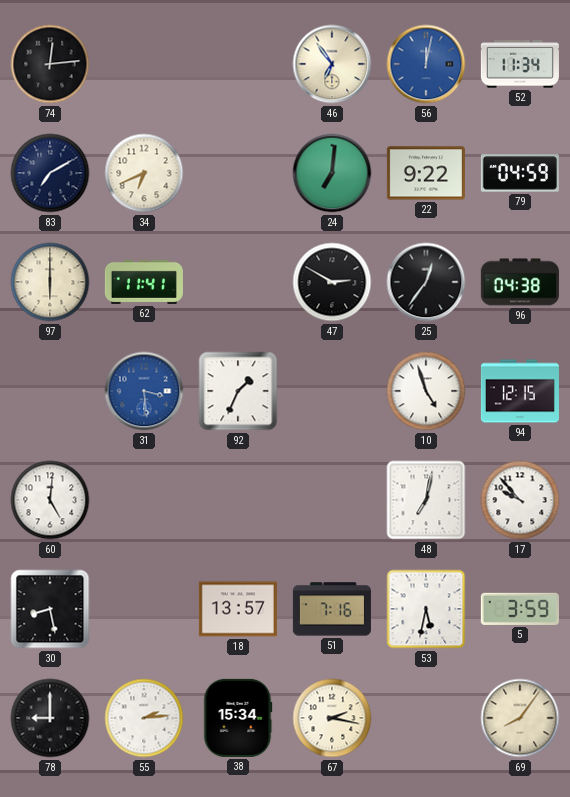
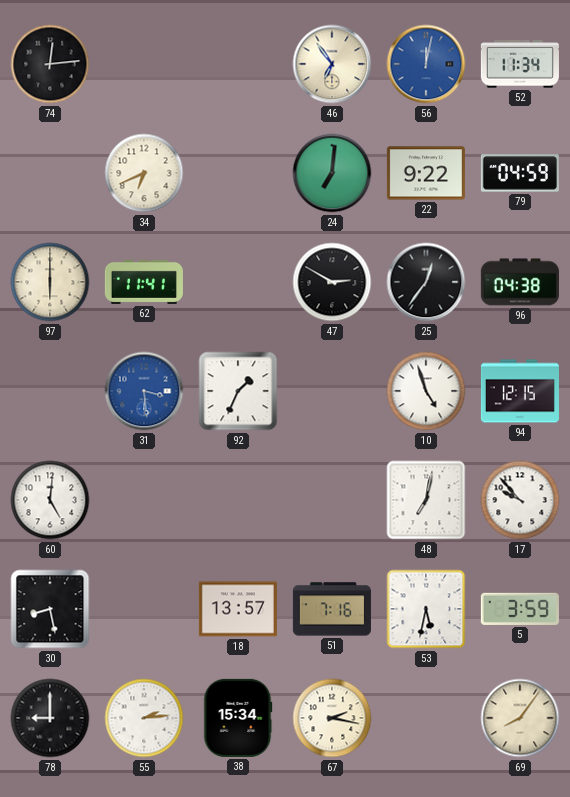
83: 7:10 -> none (50, 173)
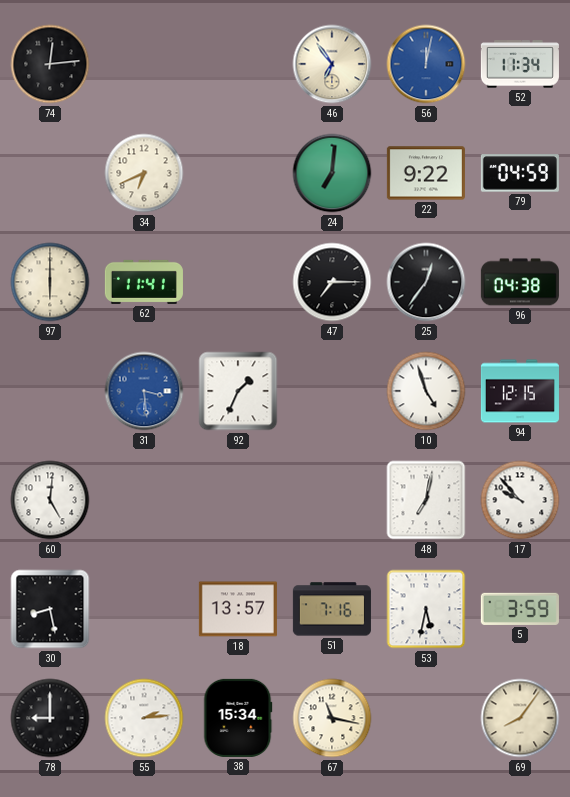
47: 2:50 -> 7:15 (332, 282)
67: 2:17 -> 11:17 (332, 718)
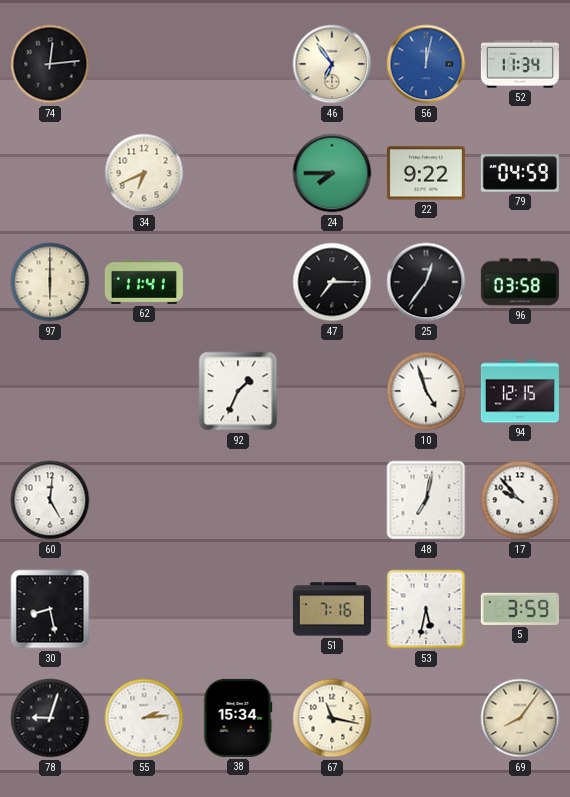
24: 7:01 -> 7:45 (332, 173)
96: 04:38 -> 03:58 (520, 282)
31: 3:29 -> none (144, 391)
18: 13:57 -> none (238, 609)
78: 9:00 -> 9:03 (50, 718)
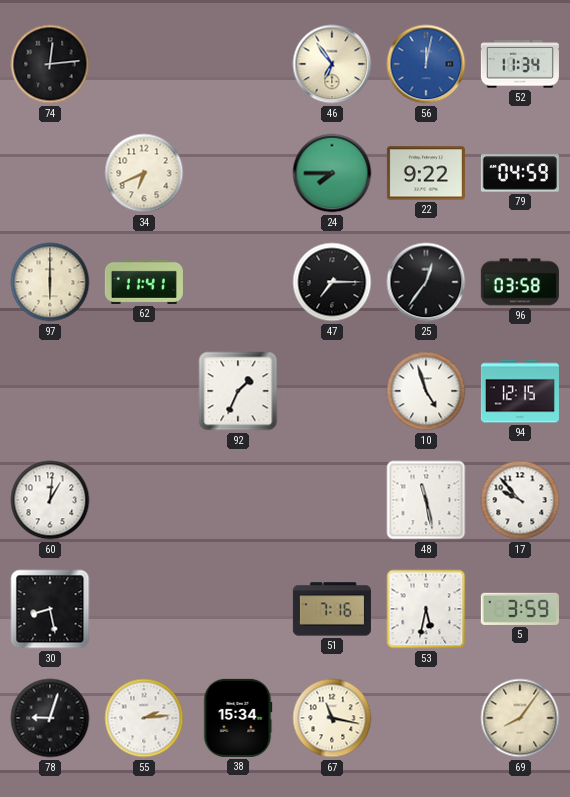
60: 5:01 -> 1:01 (50, 500)
48: 7:02 -> 11:28 (426, 500)
